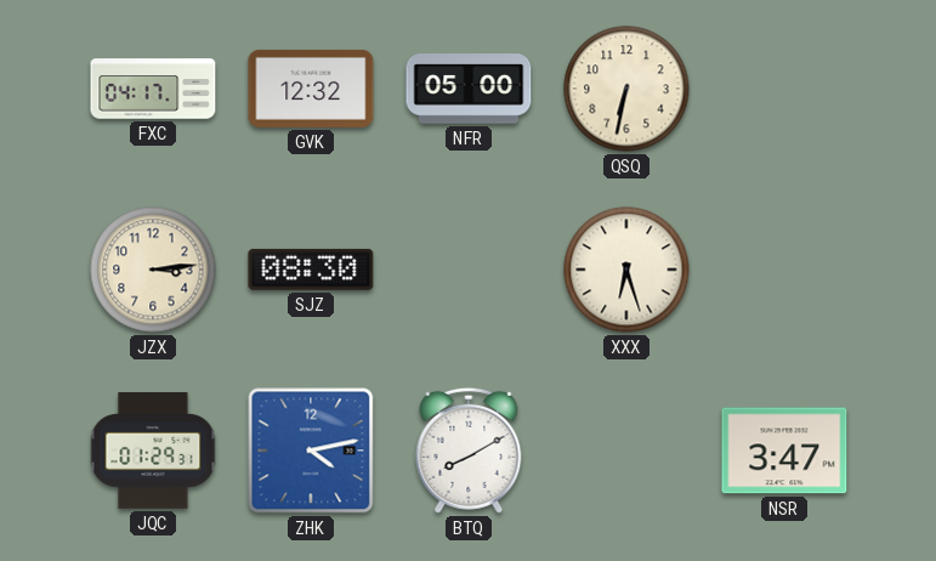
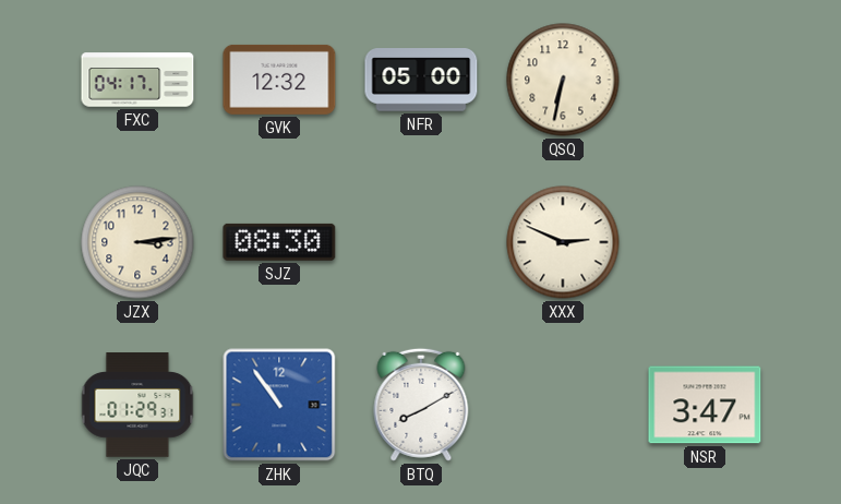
XXX: 6:27 -> 2:49 (563, 242)
ZHK: 4:13 -> 10:54 (279, 405)
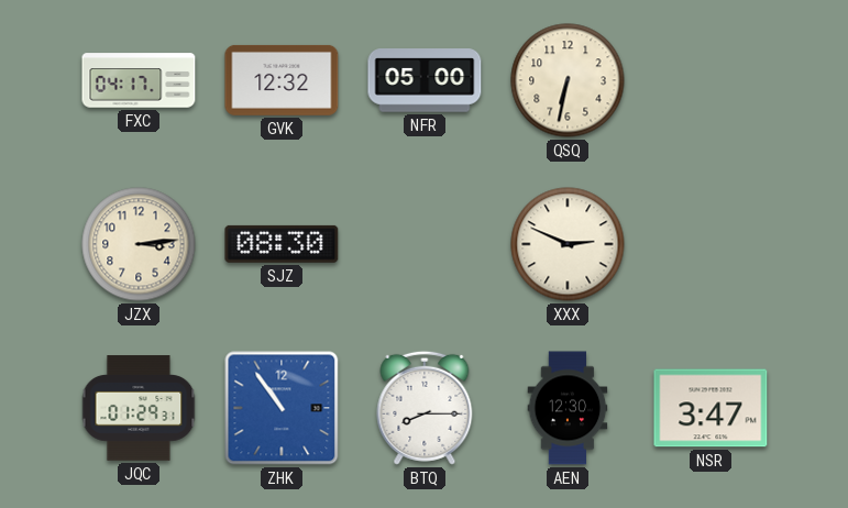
BTQ: 8:10 -> 8:15 (425, 408)
AEN: none -> 12:30 (568, 408)
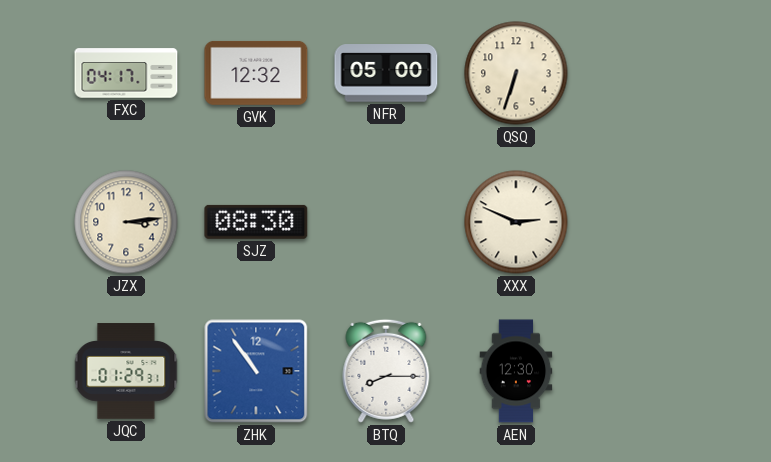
QSQ: 6:32 -> 6:33 (516, 73)
NSR: 3:47 -> none (711, 408)
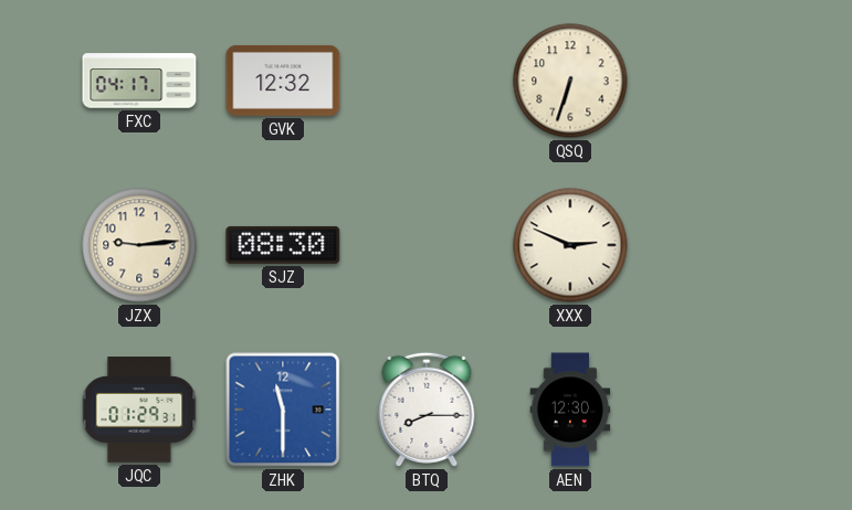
NFR: 05:00 -> none (386, 73)
JZX: 3:14 -> 9:14 (139, 245)
ZHK: 10:54 -> 11:30 (283, 410)
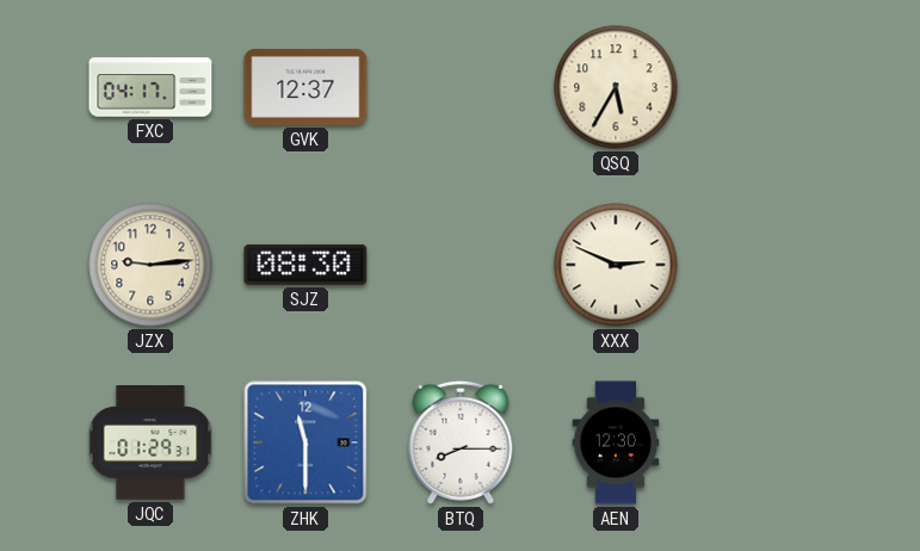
GVK: 12:32 -> 12:37 (305, 87)
QSQ: 6:33 -> 5:35 (616, 87)
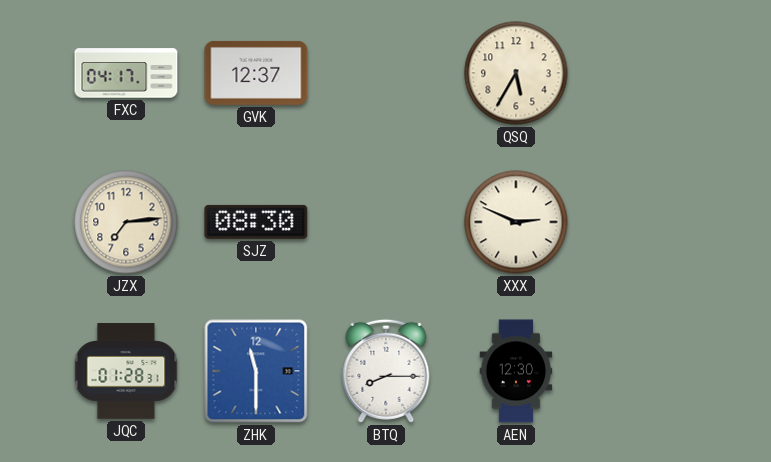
JZX: 9:14 -> 7:14 (126, 222)
JQC: 01:29 -> 01:28 (126, 371)
